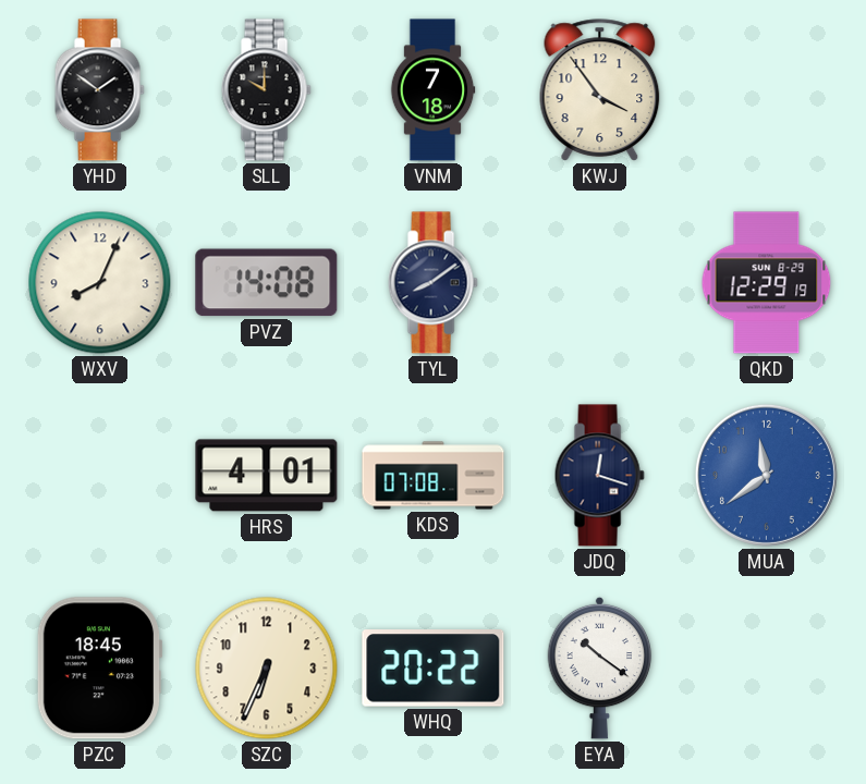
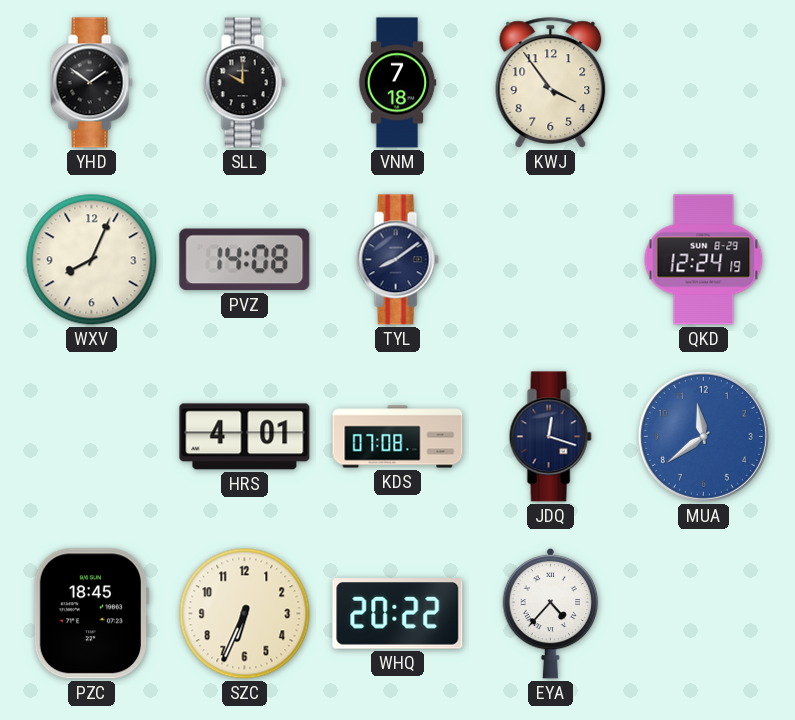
QKD: 12:29 -> 12:24 (704, 260)
EYA: 10:21 -> 4:37 (551, 613)
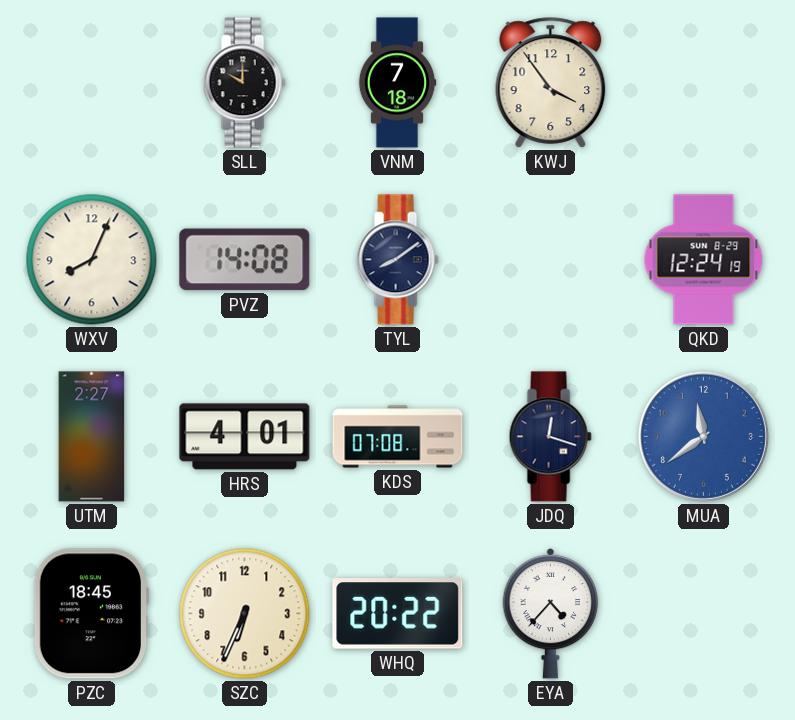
YHD: 1:51 -> none (91, 83)
UTM: none -> 2:27 (92, 437)
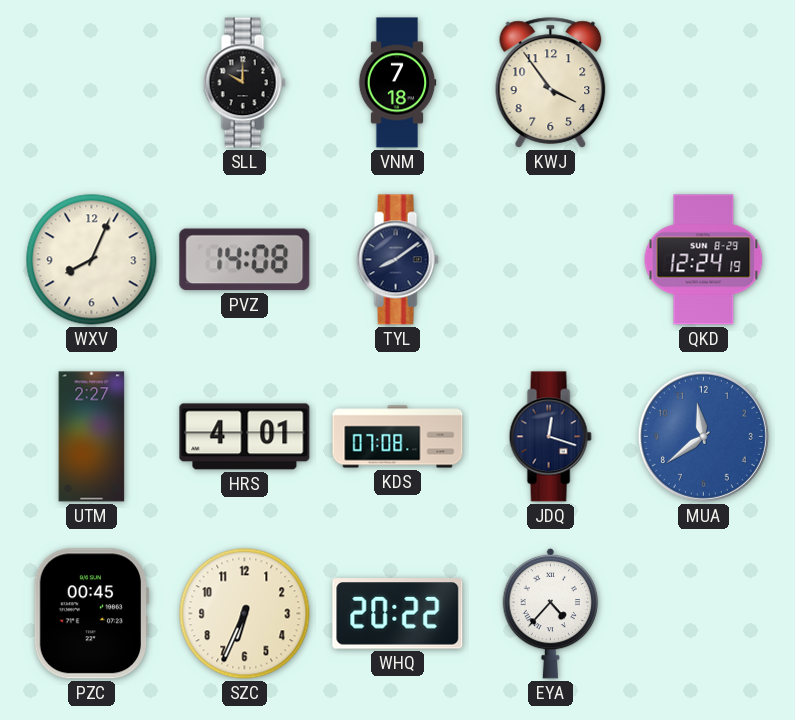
PZC: 18:45 -> 00:45 (91, 614)
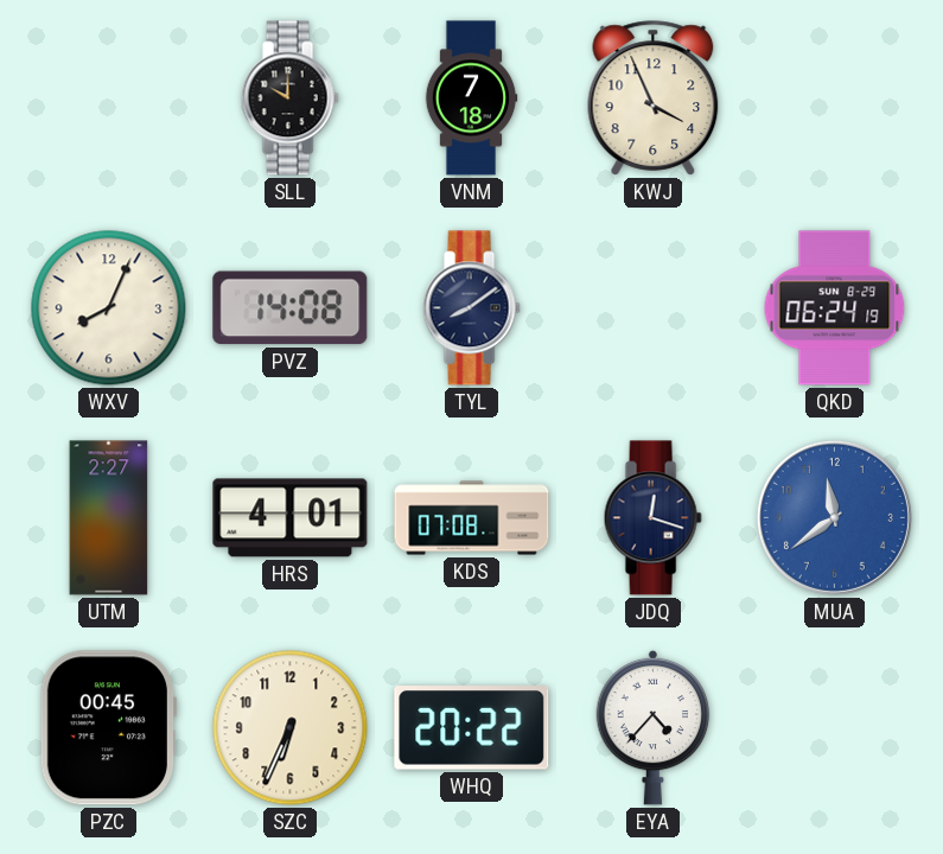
KWJ: 3:54 -> 3:56 (654, 98)
QKD: 12:24 -> 06:24 (835, 308)
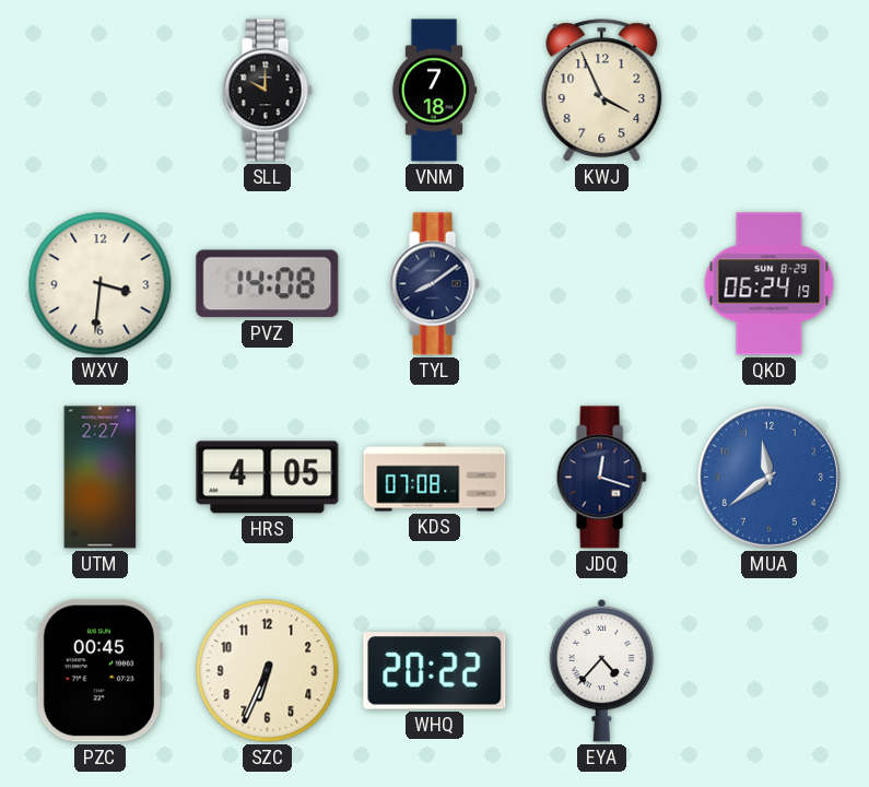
WXV: 8:04 -> 3:31 (101, 284)
HRS: 4:01 -> 4:05 (268, 478)
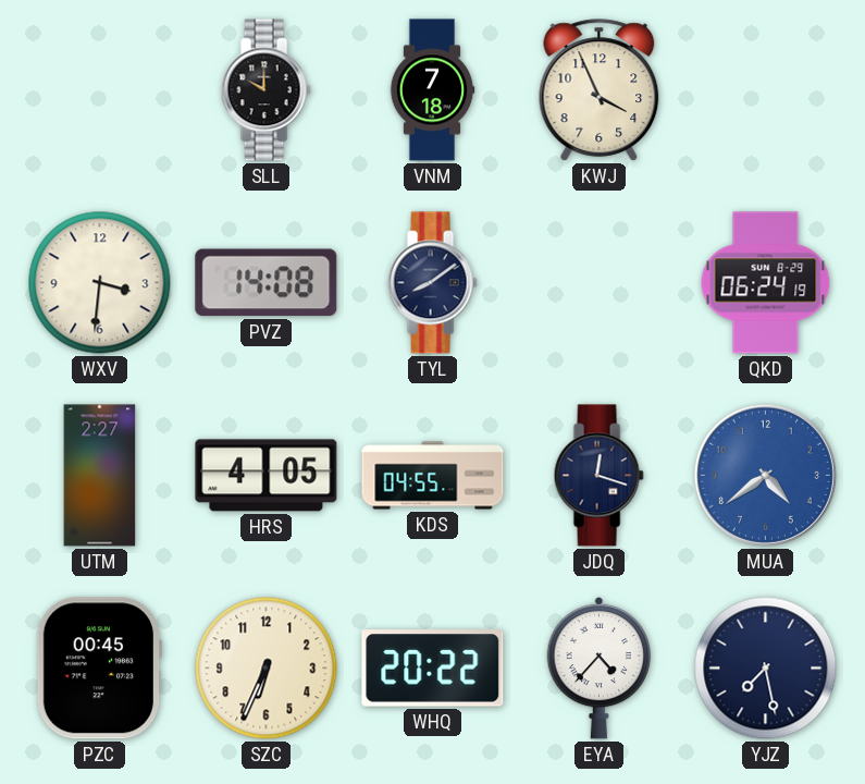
KDS: 07:08 -> 04:55 (433, 476)
MUA: 11:39 -> 4:39 (765, 475)
YJZ: none -> 7:28 (766, 669)
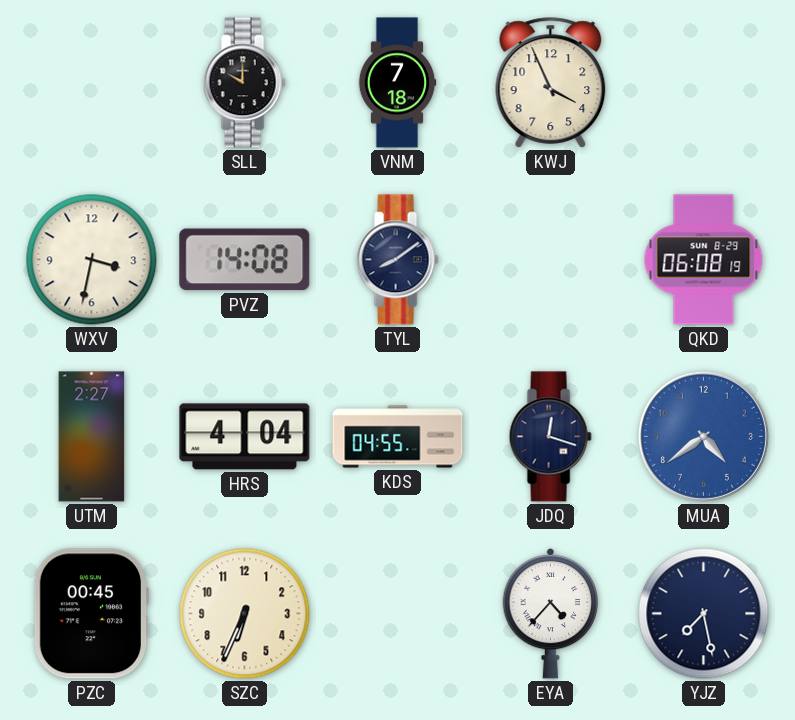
WXV: 3:31 -> 3:32 (92, 260)
QKD: 06:24 -> 06:08 (704, 260)
HRS: 4:05 -> 4:04 (245, 437)
WHQ: 20:22 -> none (433, 669)
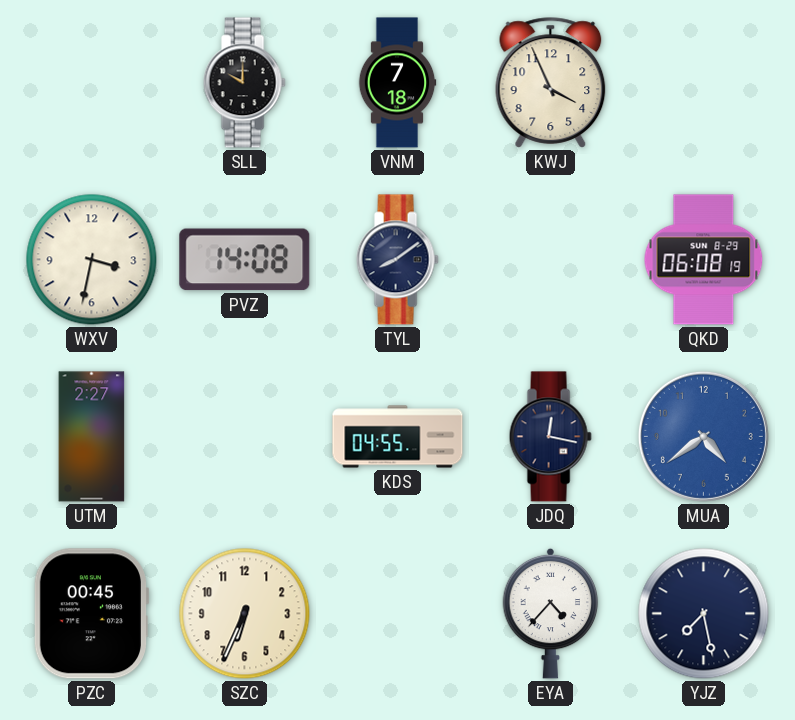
HRS: 4:04 -> none (245, 437)
JDQ: 12:18 -> 12:17 (550, 437)
